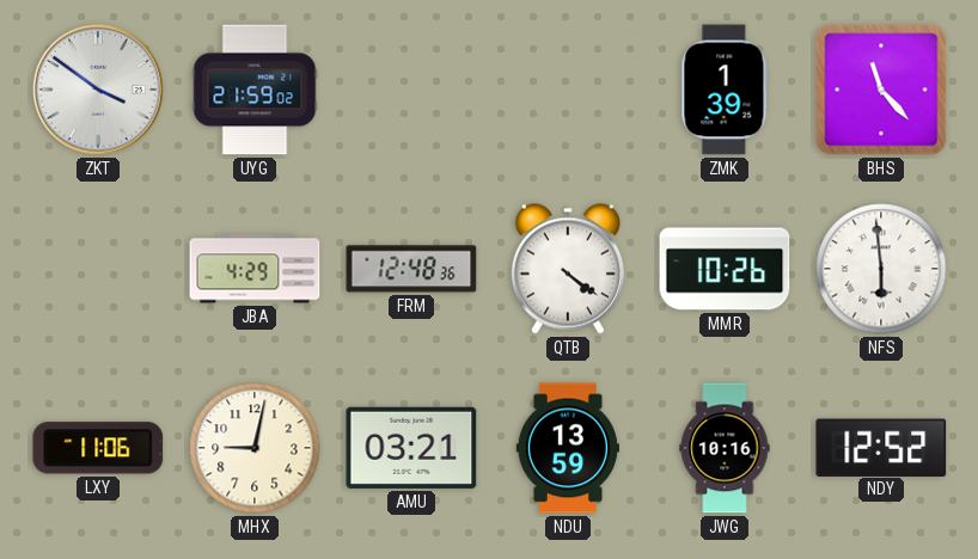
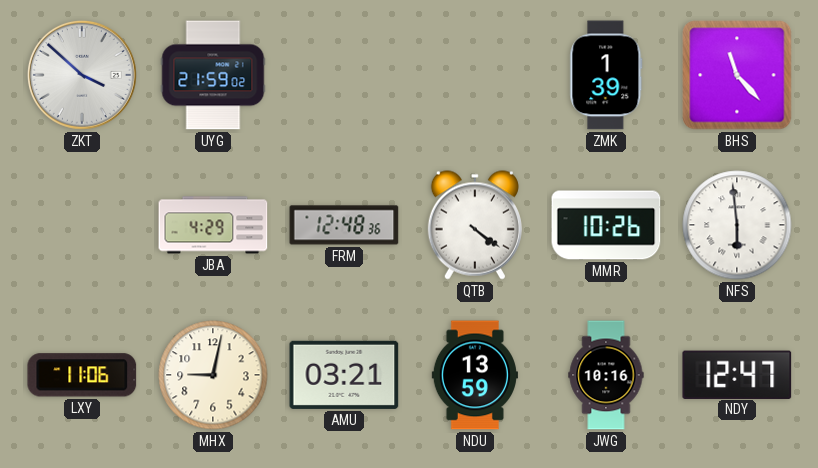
ZKT: 3:51 -> 3:52 (82, 75)
NDY: 12:52 -> 12:47 (737, 374)
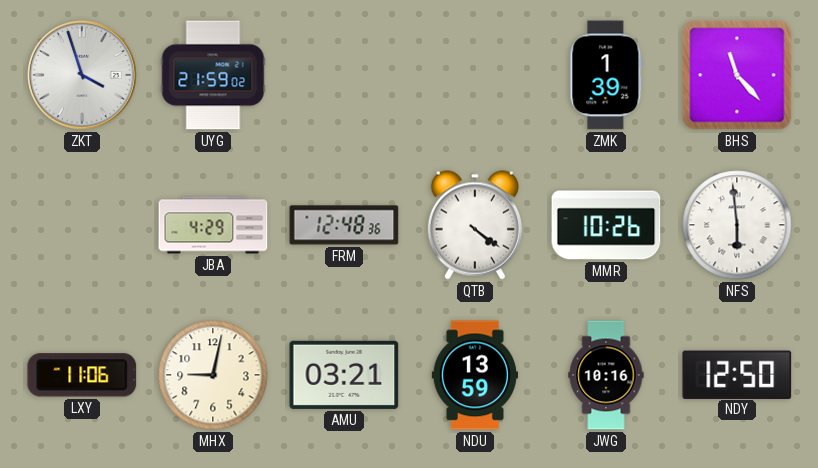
ZKT: 3:52 -> 3:57 (82, 75)
NDY: 12:47 -> 12:50 (737, 374)
